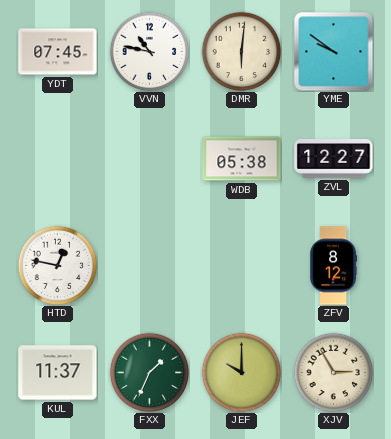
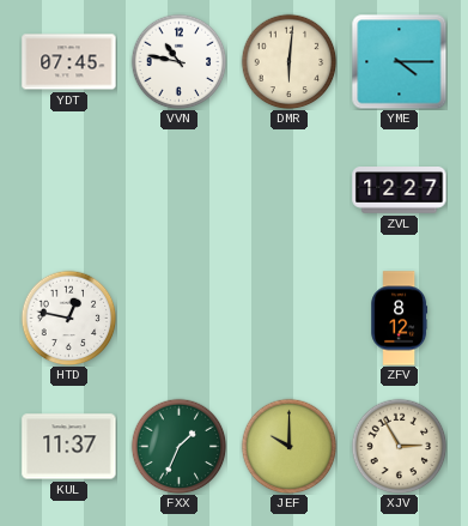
YME: 9:51 -> 4:15 (399, 61)
WDB: 05:38 -> none (242, 159)
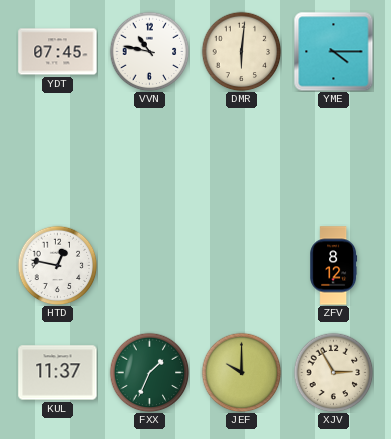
ZVL: 12:27 -> none (400, 191)
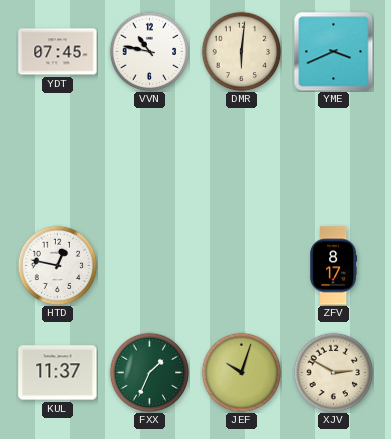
YME: 4:15 -> 3:41 (333, 51)
ZFV: 8:12 -> 8:17 (334, 266)
JEF: 10:00 -> 10:03 (241, 372)
XJV: 2:55 -> 2:50 (333, 372)
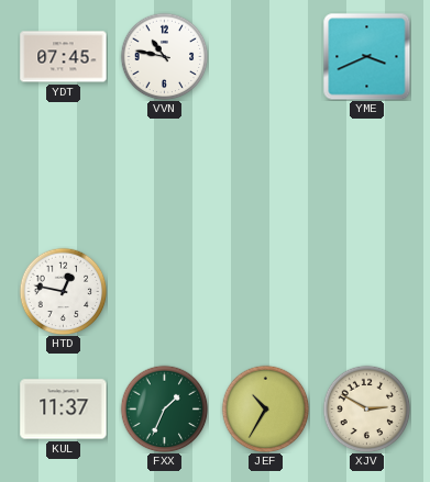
DMR: 6:01 -> none (241, 51)
ZFV: 8:17 -> none (334, 266)
JEF: 10:03 -> 10:35 (265, 408)
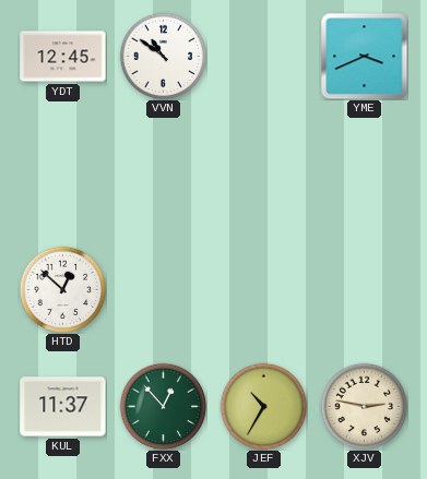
YDT: 07:45 -> 12:45 (63, 57)
VVN: 10:47 -> 10:51 (163, 56)
HTD: 12:47 -> 12:52 (62, 289)
FXX: 1:34 -> 12:53 (163, 406)
XJV: 2:50 -> 2:47 (364, 406)
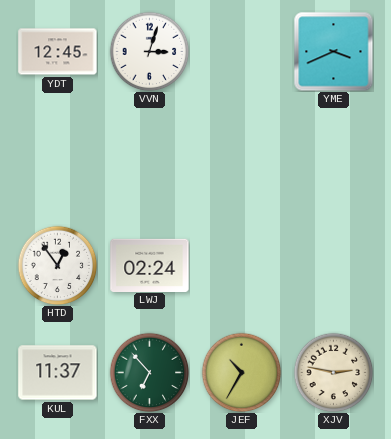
VVN: 10:51 -> 3:03 (149, 51)
HTD: 12:52 -> 12:54 (57, 265)
LWJ: none -> 02:24 (150, 265)
FXX: 12:53 -> 6:53 (149, 372)
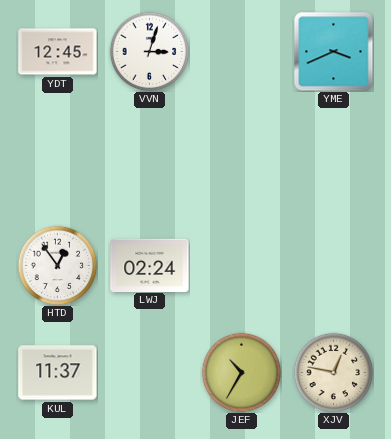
FXX: 6:53 -> none (149, 372)
XJV: 2:47 -> 12:47 (333, 372)
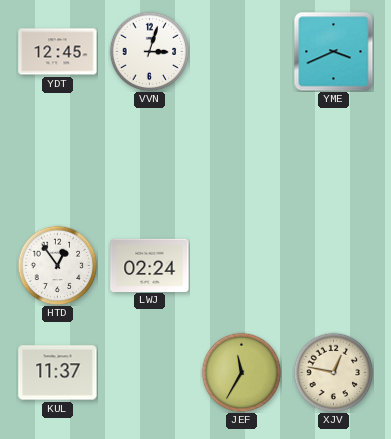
JEF: 10:35 -> 11:35 (241, 372)
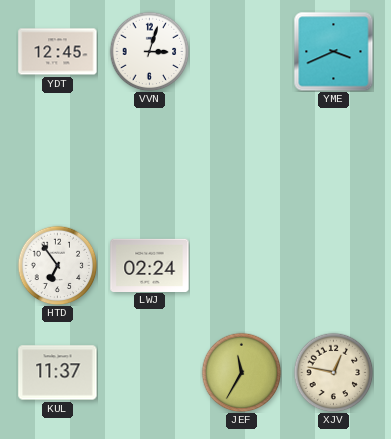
HTD: 12:54 -> 6:54 (57, 265)
